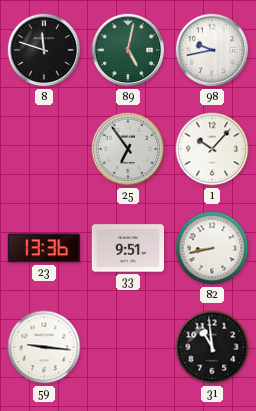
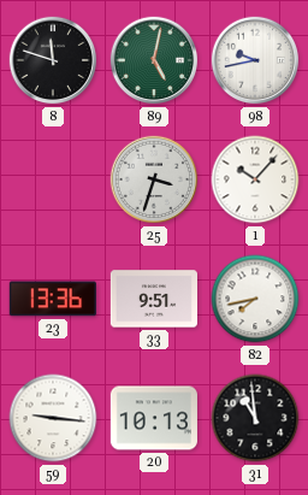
25: 6:54 -> 3:33 (154, 179)
82: 8:43 -> 7:43 (255, 299)
20: none -> 10:13 (154, 418)
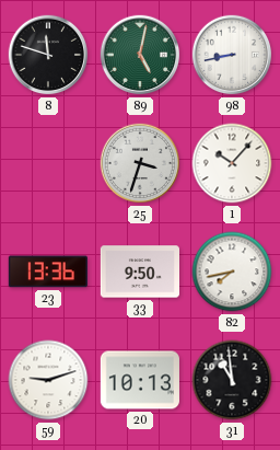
98: 9:43 -> 8:43 (232, 55)
33: 9:51 -> 9:50 (139, 272)
59: 9:16 -> 9:12 (48, 380)
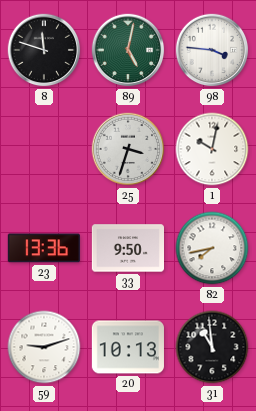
98: 8:43 -> 3:46 (212, 50)
1: 10:07 -> 10:02 (212, 149)
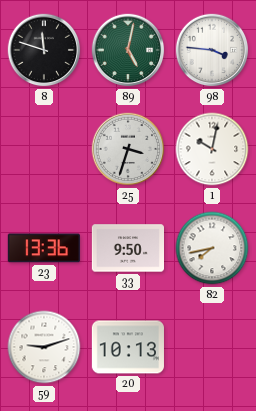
31: 10:59 -> none (212, 347)
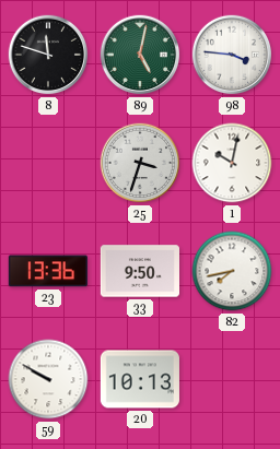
59: 9:12 -> 9:50 (48, 379)
